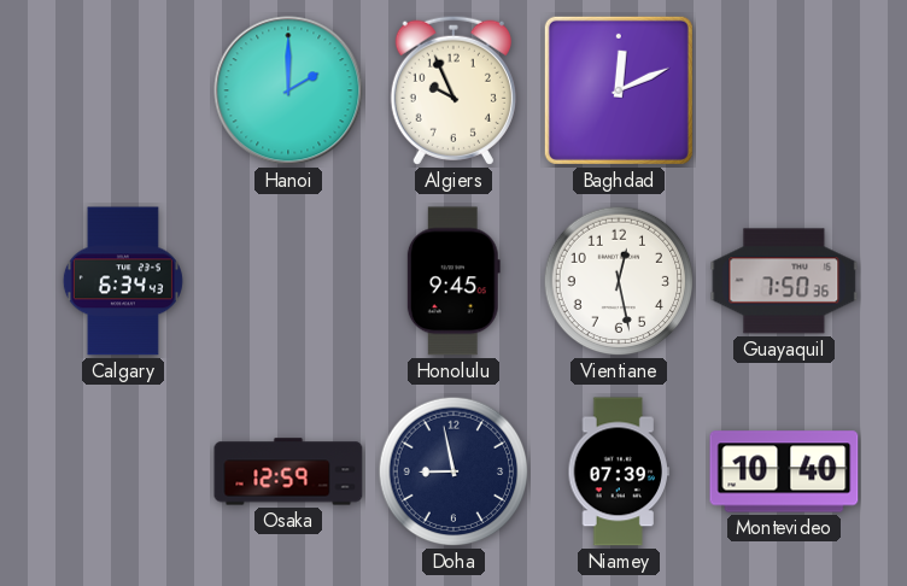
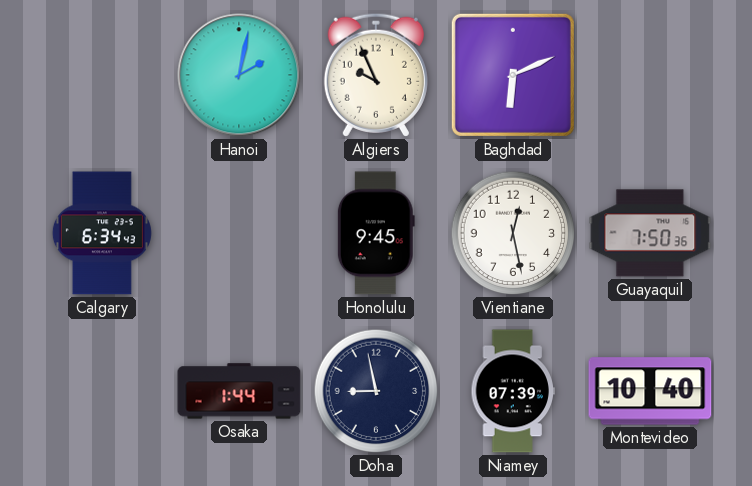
Hanoi: 2:00 -> 2:02 (239, 75)
Baghdad: 12:11 -> 6:11 (513, 75)
Osaka: 12:59 -> 1:44 (239, 391)
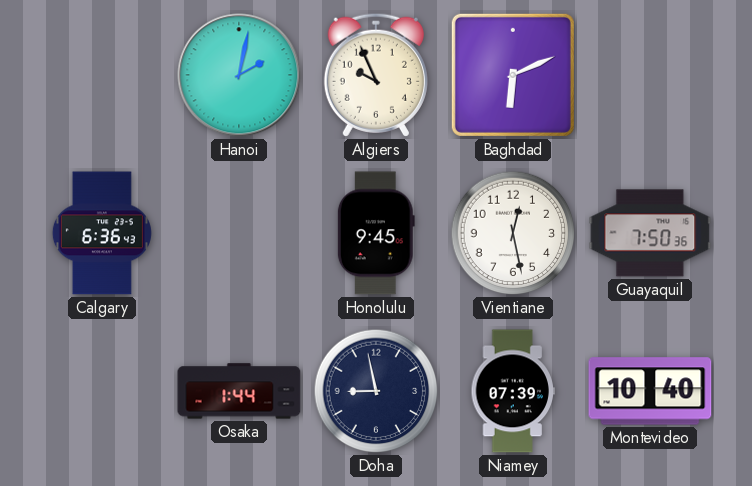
Calgary: 6:34 -> 6:36 (102, 233)
